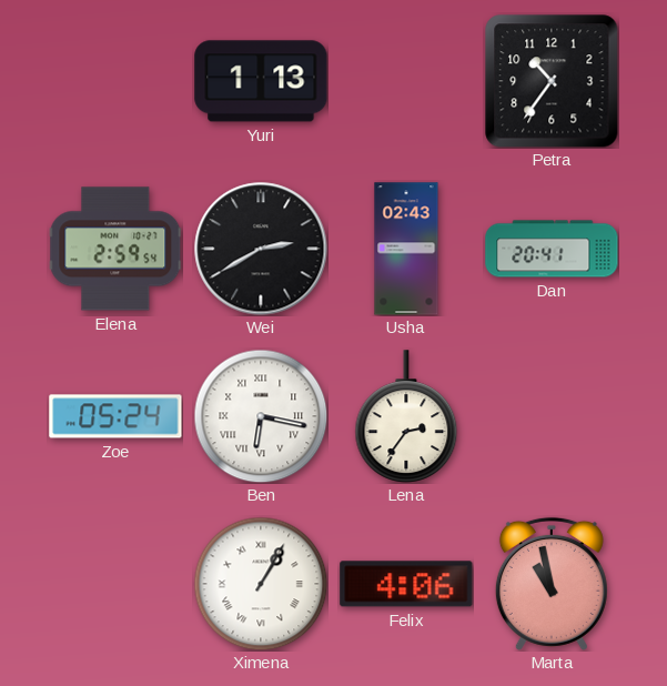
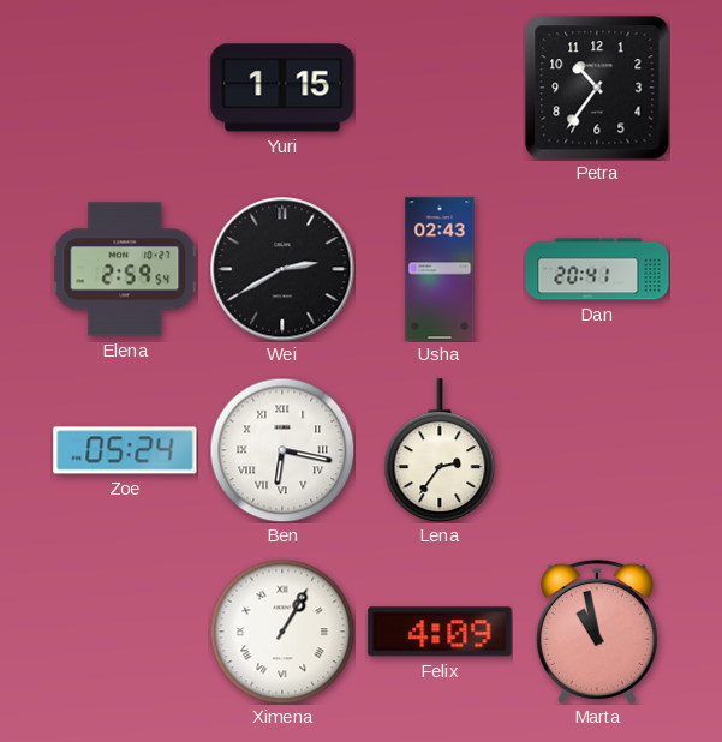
Yuri: 1:13 -> 1:15 (282, 88)
Felix: 4:06 -> 4:09 (440, 632)
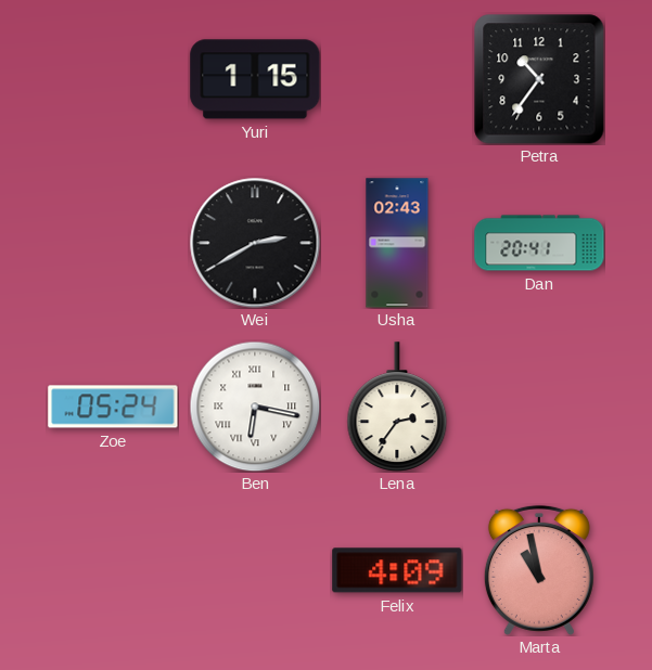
Elena: 2:59 -> none (125, 269)
Ximena: 1:05 -> none (282, 632)
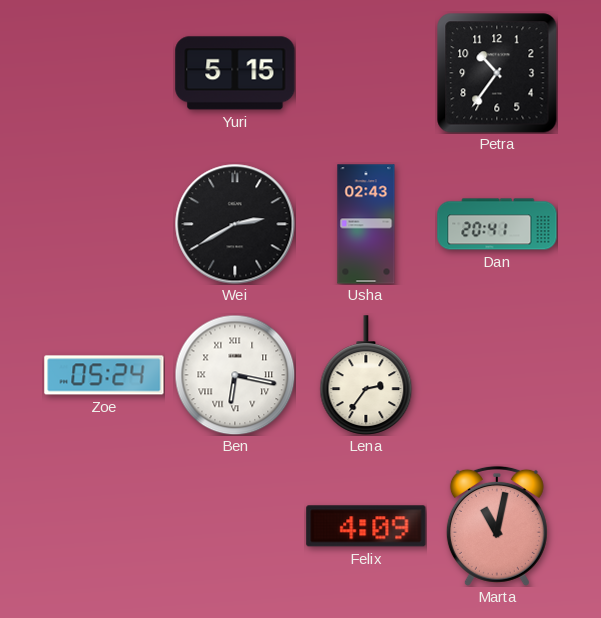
Yuri: 1:15 -> 5:15 (235, 73)
Marta: 10:58 -> 11:02 (497, 526)
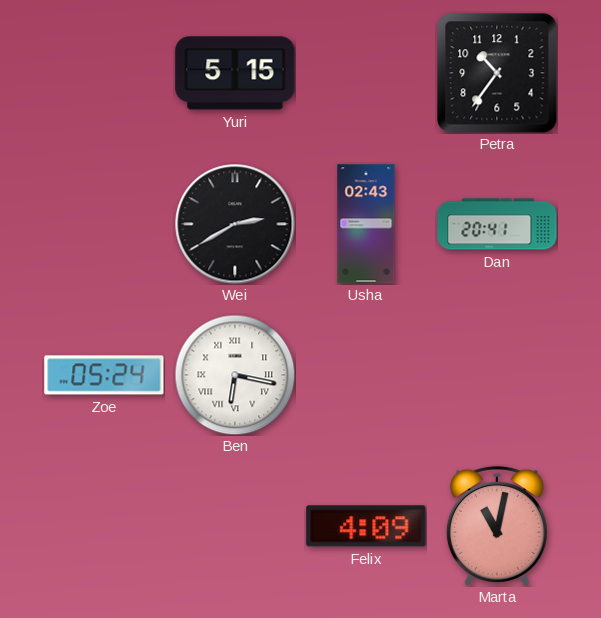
Lena: 2:36 -> none (366, 375)
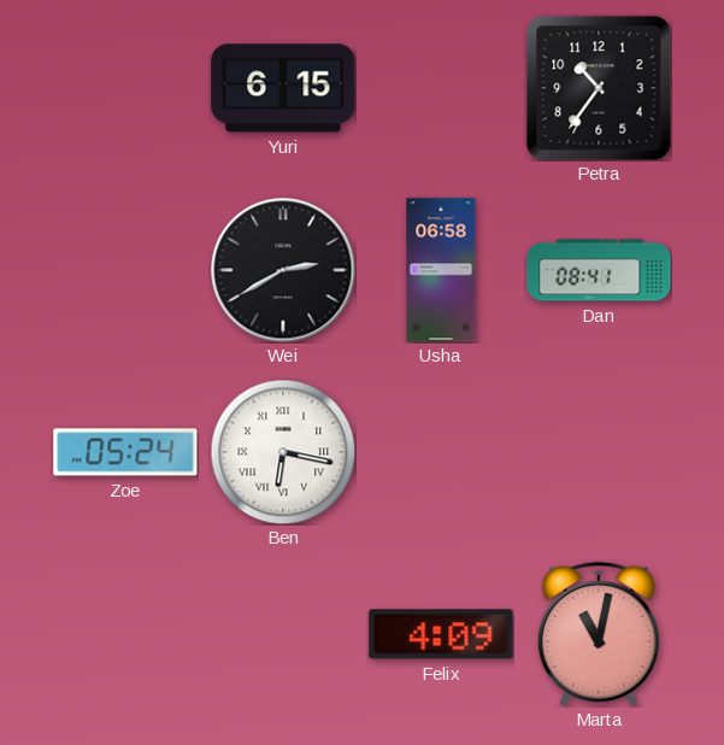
Yuri: 5:15 -> 6:15 (283, 88)
Usha: 02:43 -> 06:58 (441, 270)
Dan: 20:41 -> 08:41 (599, 270)
